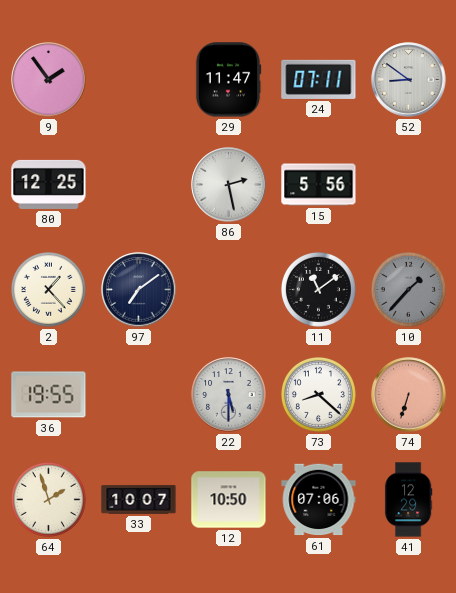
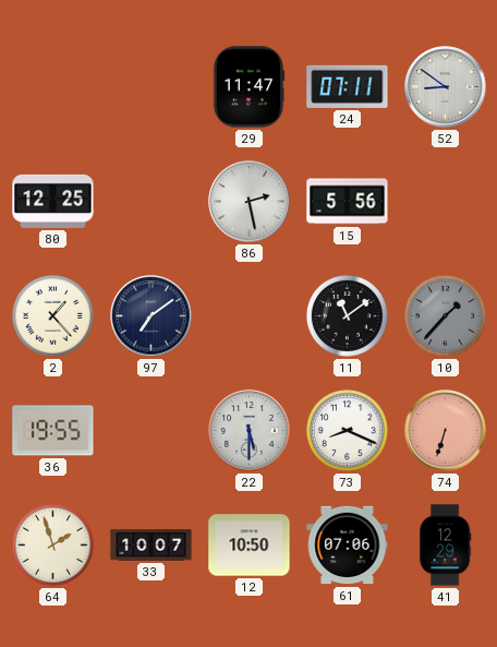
9: 1:54 -> none (49, 80)
73: 8:22 -> 8:19 (347, 430)
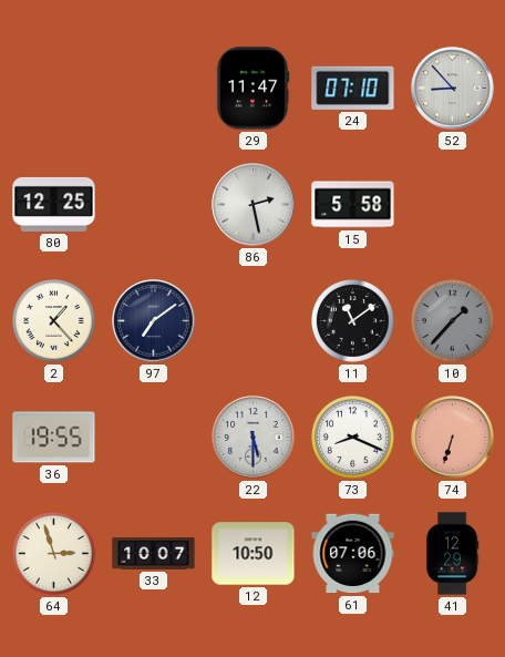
24: 07:11 -> 07:10 (353, 88)
52: 8:51 -> 8:53 (453, 89)
15: 5:56 -> 5:58 (353, 205)
64: 1:57 -> 2:57 (53, 553)
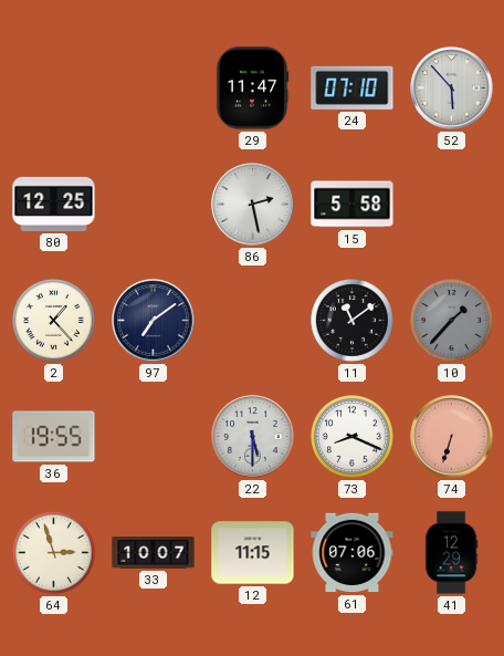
52: 8:53 -> 5:53 (452, 88)
12: 10:50 -> 11:15 (253, 553)
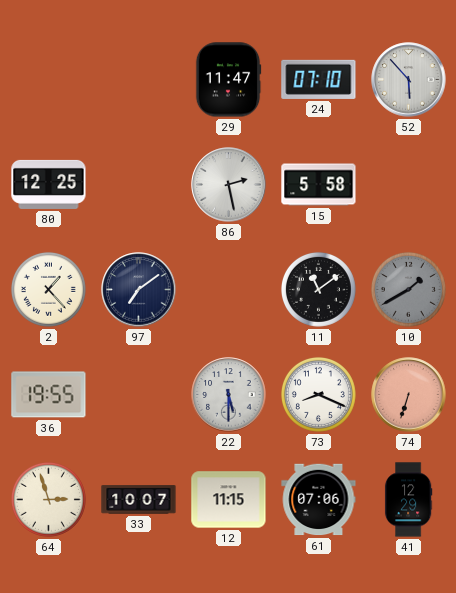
10: 1:37 -> 1:40 (408, 289)
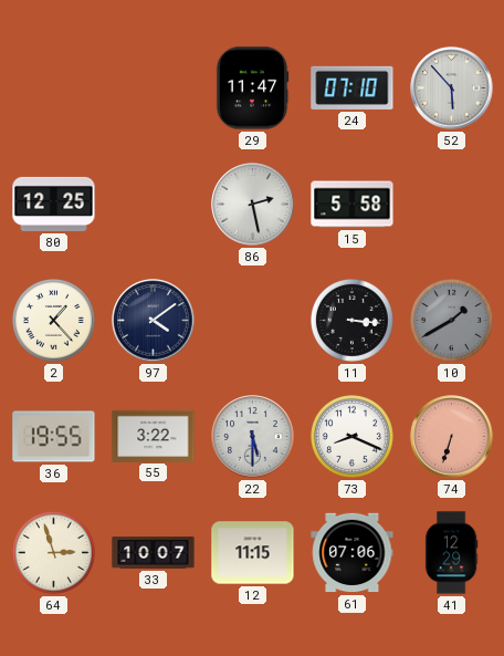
97: 7:09 -> 4:09 (154, 321)
11: 11:09 -> 3:16 (351, 320)
55: none -> 3:22 (154, 436)
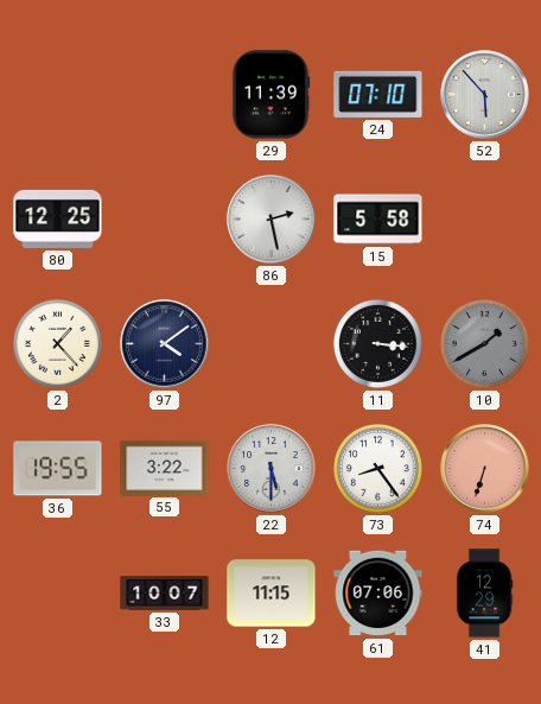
29: 11:47 -> 11:39 (270, 95)
73: 8:19 -> 8:24 (377, 468)
64: 2:57 -> none (53, 552)
